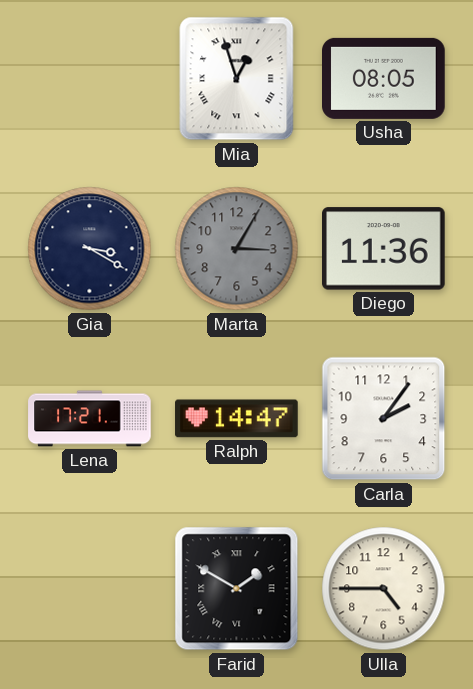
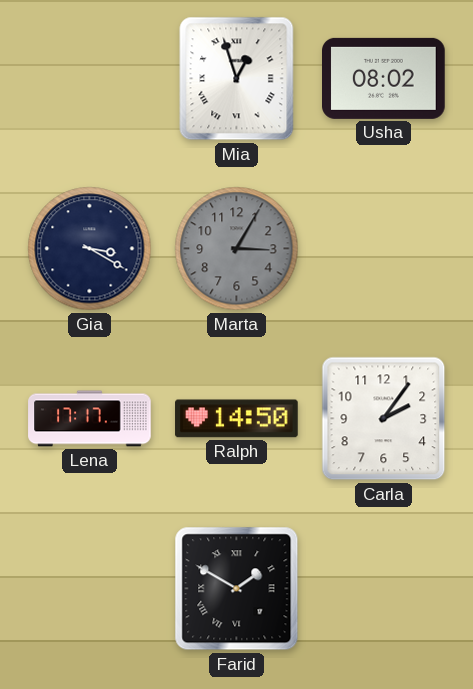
Usha: 08:05 -> 08:02 (384, 78)
Diego: 11:36 -> none (384, 249)
Lena: 17:21 -> 17:17 (90, 419)
Ralph: 14:47 -> 14:50 (237, 419)
Ulla: 4:45 -> none (384, 589)
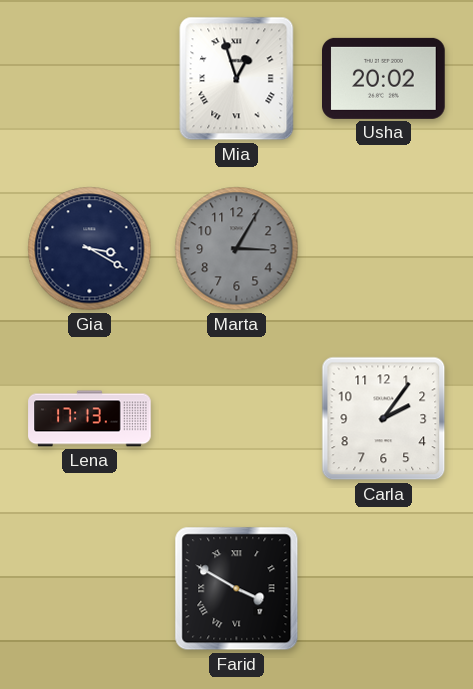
Usha: 08:02 -> 20:02 (384, 78)
Lena: 17:17 -> 17:13 (90, 419)
Ralph: 14:50 -> none (237, 419)
Farid: 1:50 -> 3:50 (237, 589)
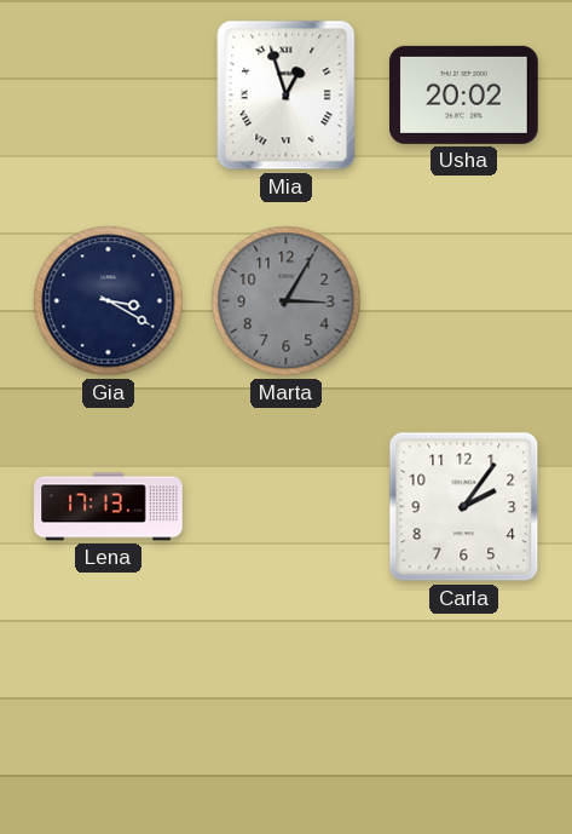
Farid: 3:50 -> none (237, 589)
